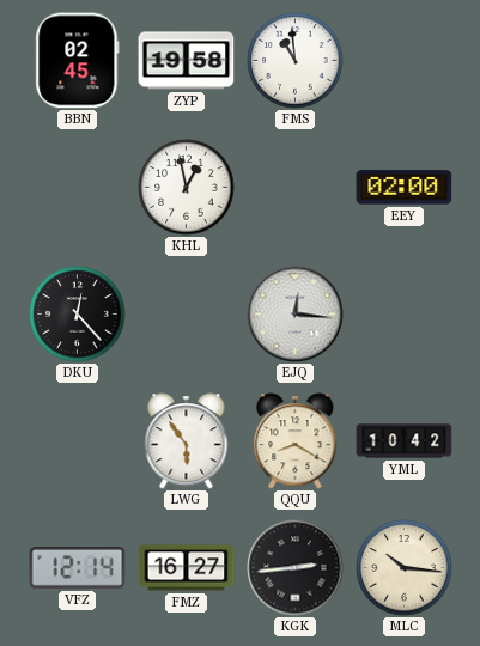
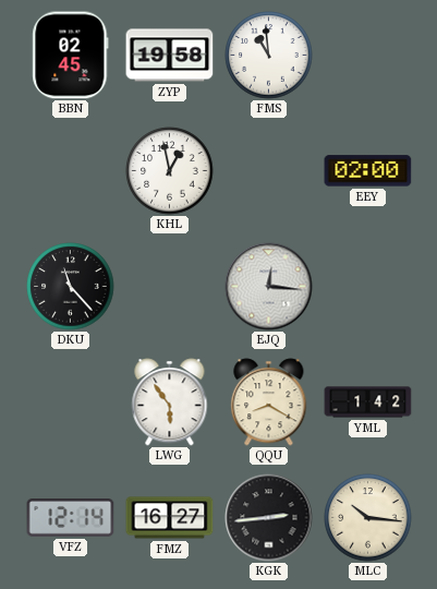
DKU: 12:23 -> 11:23 (71, 287)
YML: 10:42 -> 1:42 (368, 402)
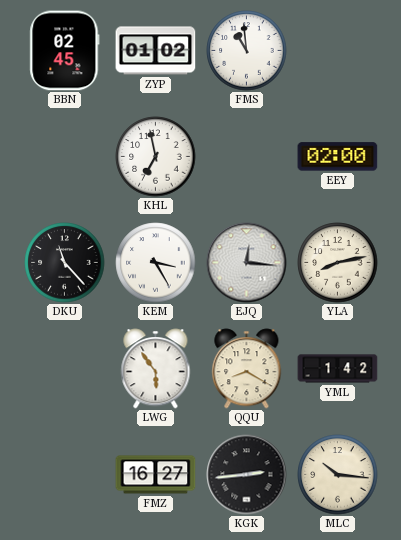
ZYP: 19:58 -> 01:02 (156, 51)
KHL: 12:58 -> 6:58 (156, 157)
KEM: none -> 3:25 (156, 263)
YLA: none -> 8:13 (338, 263)
VFZ: 12:14 -> none (71, 518)
